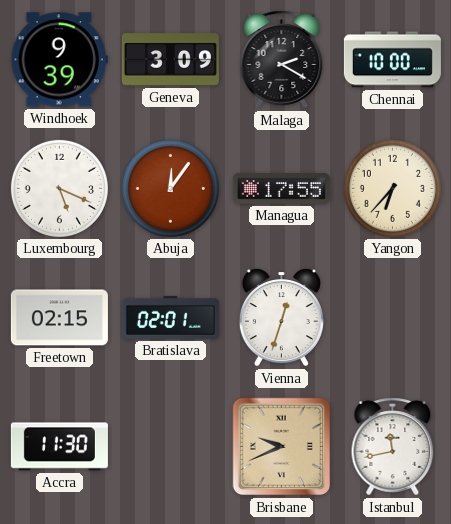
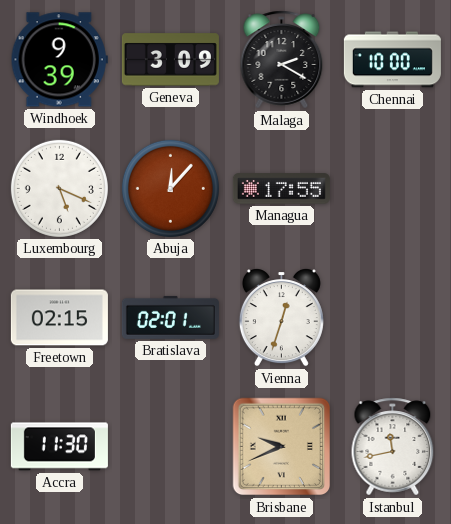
Abuja: 12:06 -> 12:07 (170, 188)
Yangon: 6:37 -> none (392, 188)
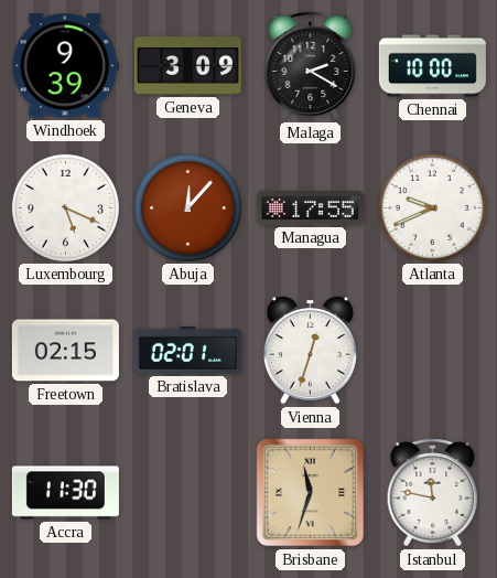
Atlanta: none -> 9:41 (432, 207)
Brisbane: 9:41 -> 11:33 (311, 493)
Istanbul: 11:43 -> 11:47 (433, 493)
